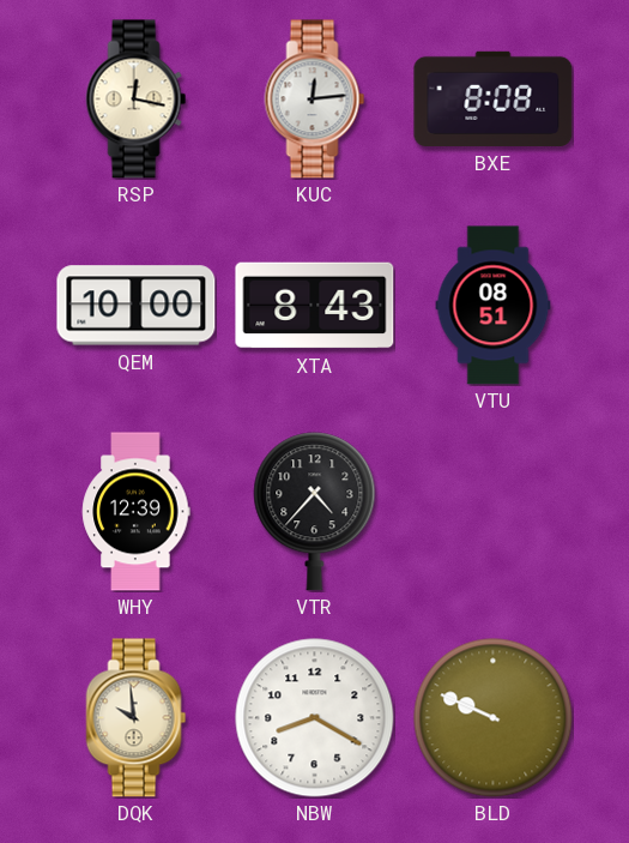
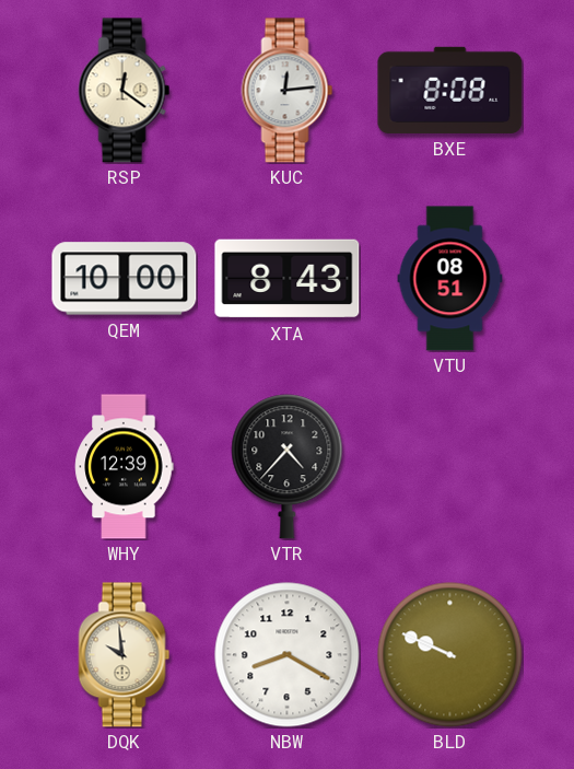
RSP: 12:17 -> 12:21 (125, 91)
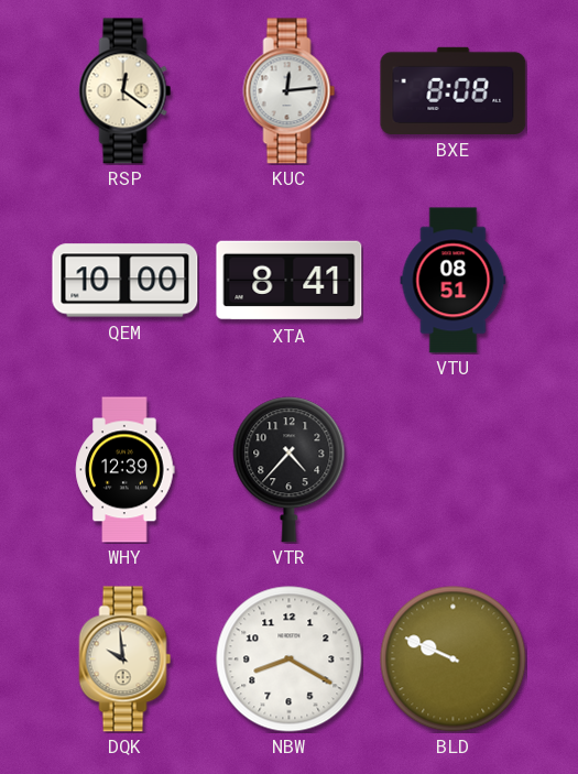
XTA: 8:43 -> 8:41 (290, 281)
